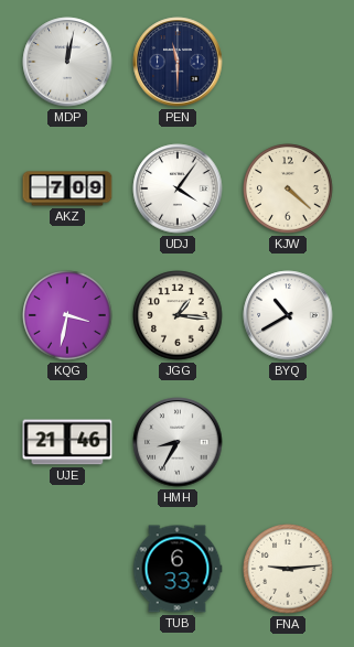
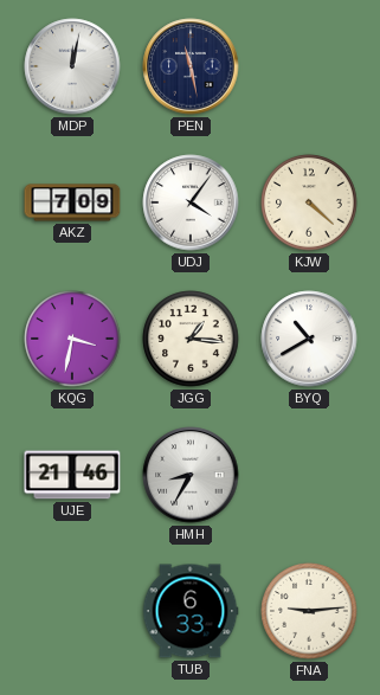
PEN: 11:30 -> 11:28 (191, 66)
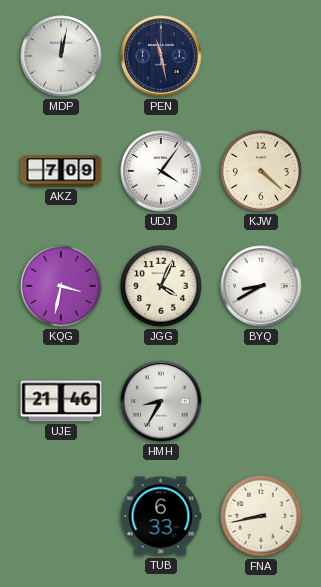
JGG: 1:16 -> 4:04 (161, 286)
BYQ: 10:40 -> 8:40 (261, 286)
FNA: 9:14 -> 8:43 (261, 516)
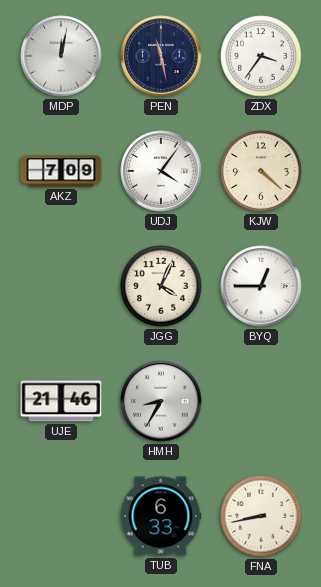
ZDX: none -> 3:36 (261, 56)
KQG: 3:32 -> none (61, 286)
BYQ: 8:40 -> 12:45 (261, 286)
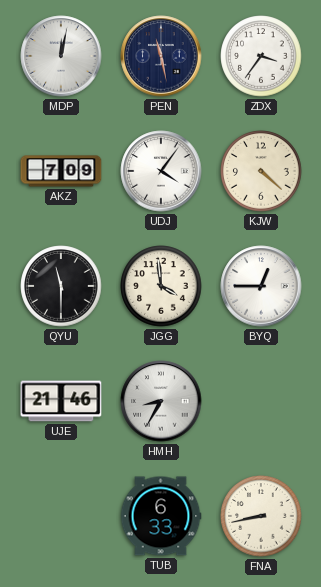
QYU: none -> 11:30 (61, 286)
JGG: 4:04 -> 3:59 (161, 286)
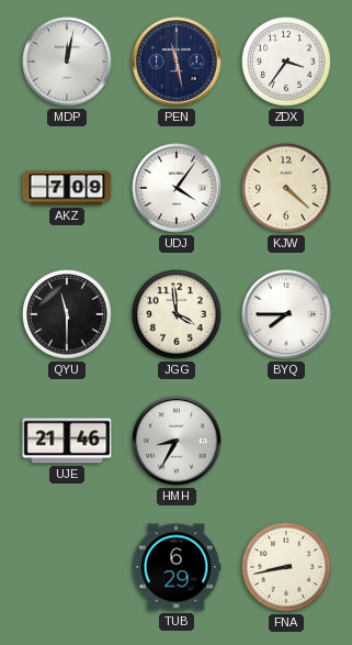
BYQ: 12:45 -> 7:45 (286, 314)
TUB: 6:33 -> 6:29 (177, 567)
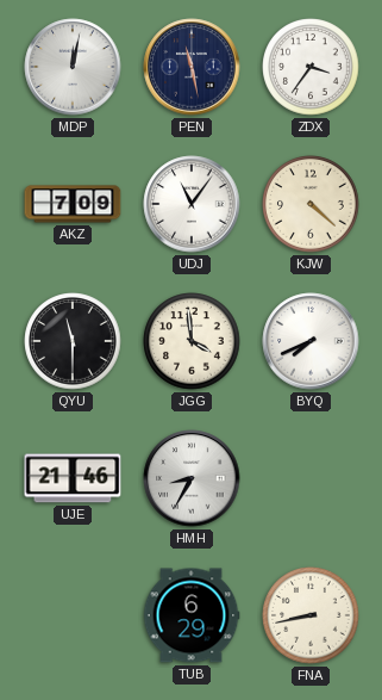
UDJ: 4:06 -> 11:06 (192, 204)
BYQ: 7:45 -> 7:41 (311, 341)
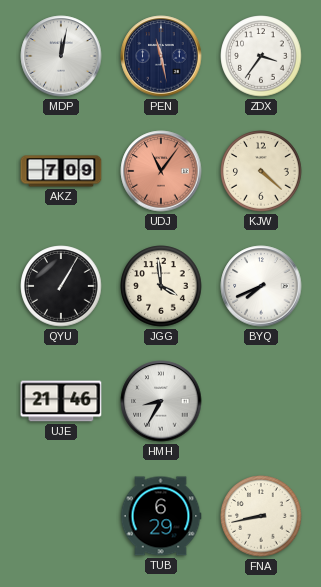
UDJ dial: white -> salmon (161, 171)
QYU: 11:30 -> 1:05 (61, 286)
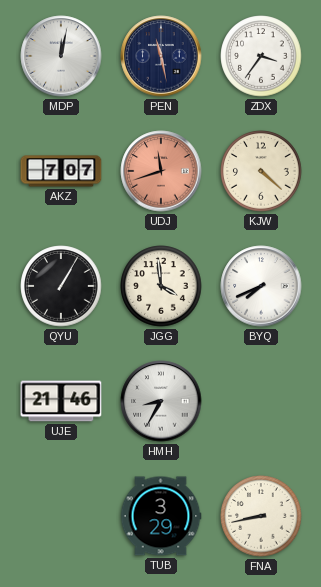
AKZ: 7:09 -> 7:07 (61, 171)
UDJ: 11:06 -> 11:42 (161, 171)
TUB: 6:29 -> 3:29 (161, 516)
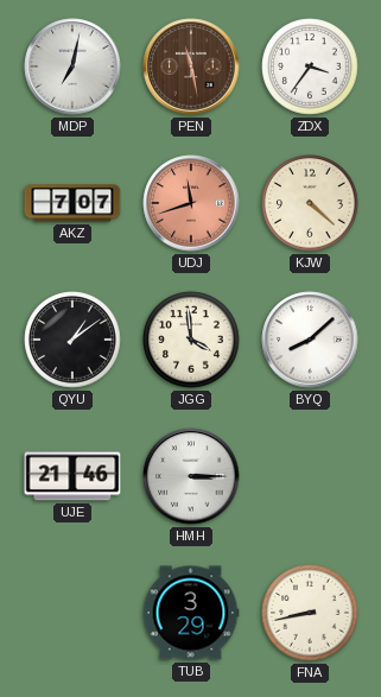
MDP: 12:02 -> 7:02 (72, 66)
PEN dial: navy -> brown (191, 66)
QYU: 1:05 -> 1:09 (72, 340)
BYQ: 7:41 -> 8:08 (310, 340)
HMH: 8:35 -> 3:15 (191, 476)
